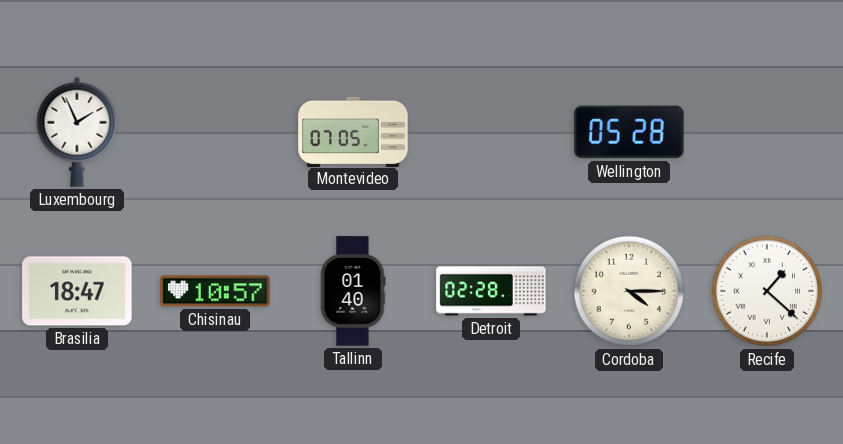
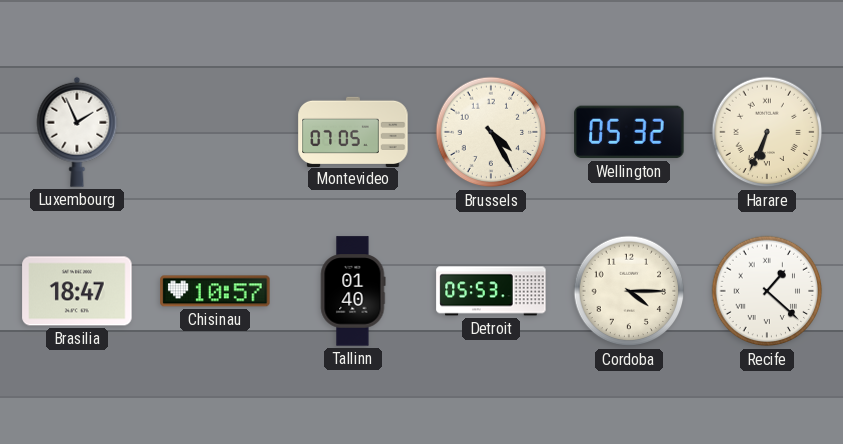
Brussels: none -> 4:25 (491, 132)
Wellington: 05:28 -> 05:32 (629, 132)
Harare: none -> 6:34 (767, 132)
Detroit: 02:28 -> 05:53 (491, 291)
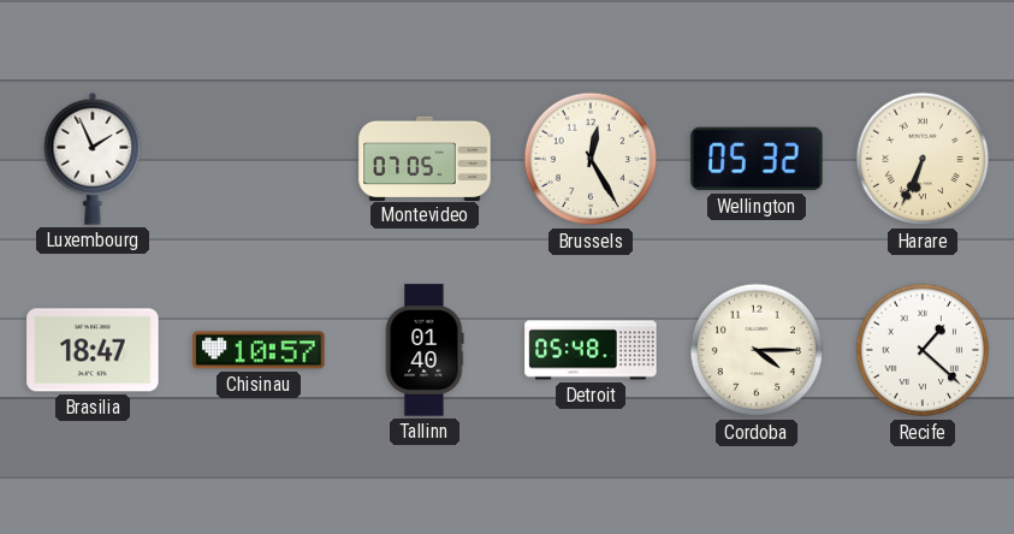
Brussels: 4:25 -> 12:25 (591, 159)
Detroit: 05:53 -> 05:48 (591, 350)
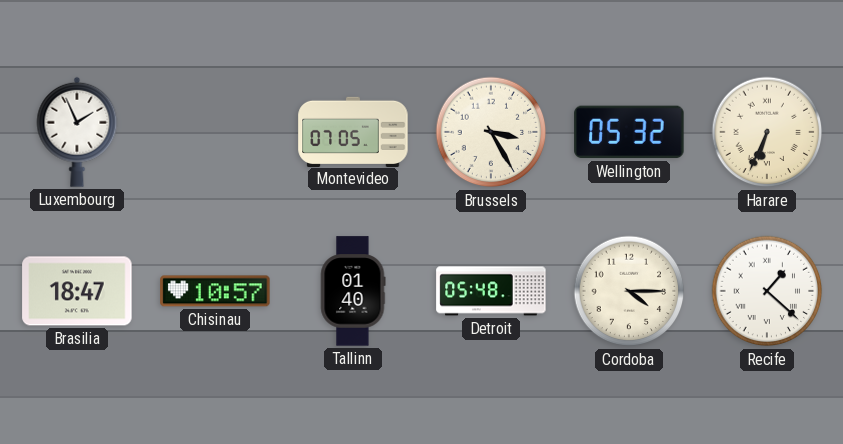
Brussels: 12:25 -> 3:25 (491, 132)
